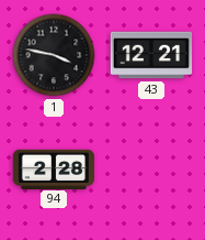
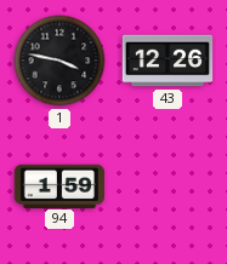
43: 12:21 -> 12:26 (168, 61)
94: 2:28 -> 1:59 (58, 185)
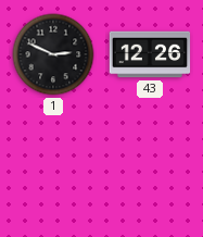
1: 3:47 -> 2:49 (53, 54)
94: 1:59 -> none (58, 185)
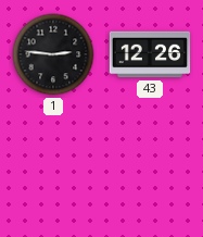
1: 2:49 -> 2:46 (53, 54)
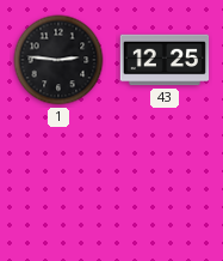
43: 12:26 -> 12:25 (165, 60)
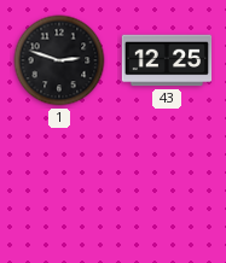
1: 2:46 -> 2:48 (59, 60)
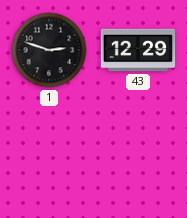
43: 12:25 -> 12:29 (138, 50)
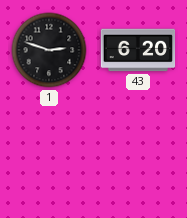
43: 12:29 -> 6:20 (138, 50)
